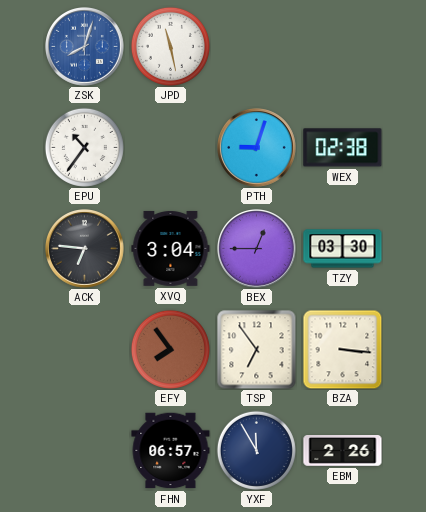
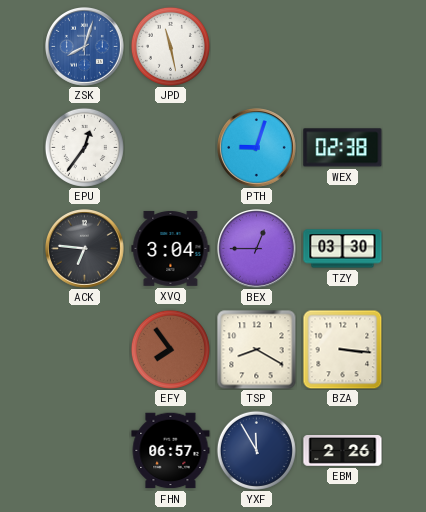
EPU: 10:36 -> 12:36 (84, 147)
TSP: 6:54 -> 8:20 (257, 350)
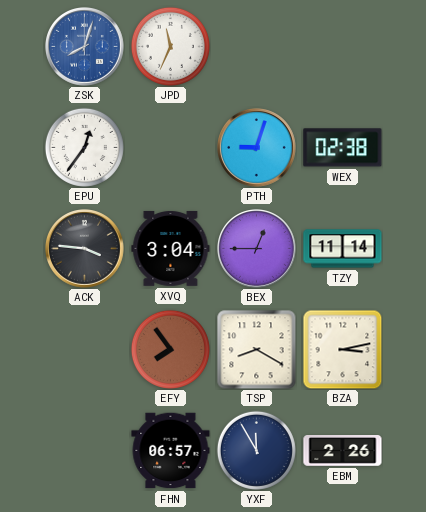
JPD: 11:28 -> 11:34 (170, 46)
ACK: 6:46 -> 3:46 (85, 249)
TZY: 03:30 -> 11:14 (343, 249)
BZA: 3:16 -> 3:13 (342, 349)
